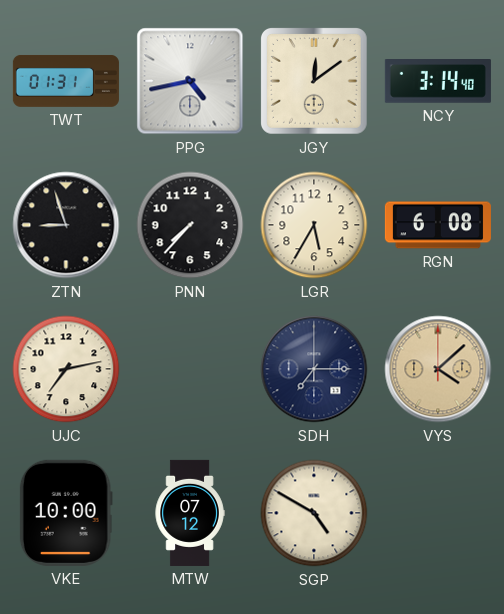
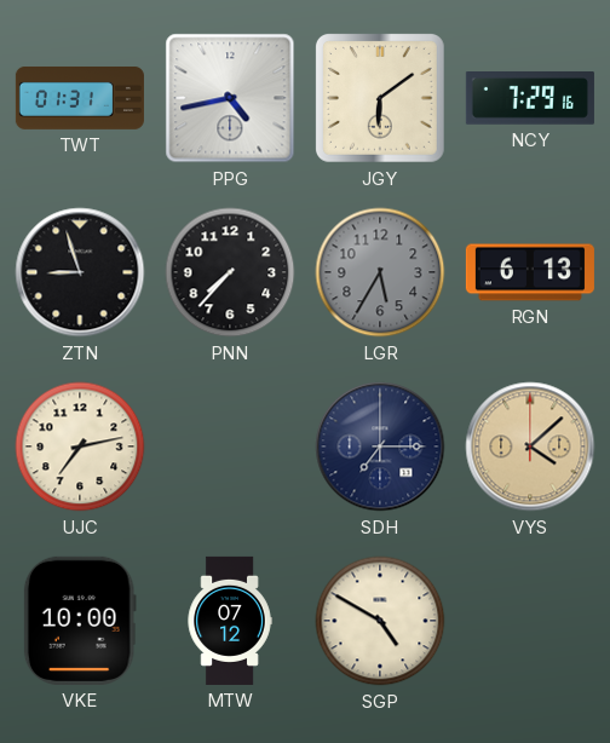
JGY: 12:09 -> 6:09 (380, 98)
NCY: 3:14 -> 7:29 (530, 98)
LGR dial: cream -> grey (380, 272)
RGN: 6:08 -> 6:13 (530, 272)
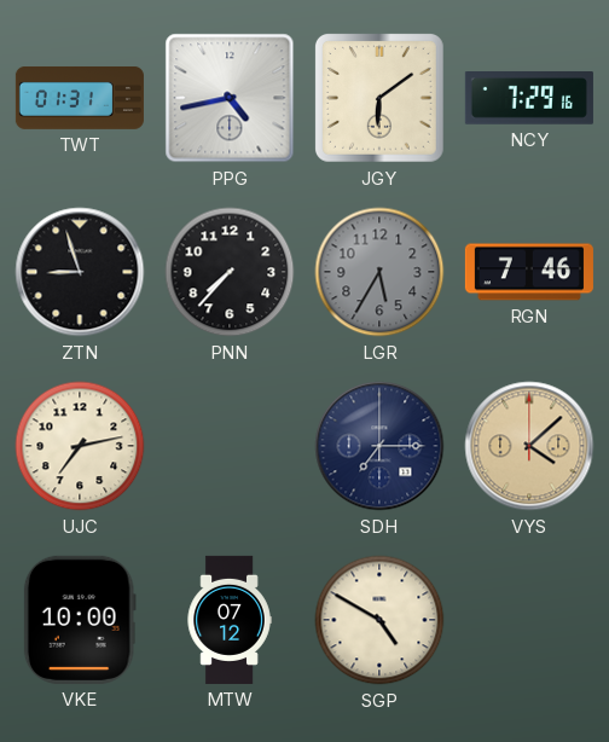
RGN: 6:13 -> 7:46 (529, 272)
